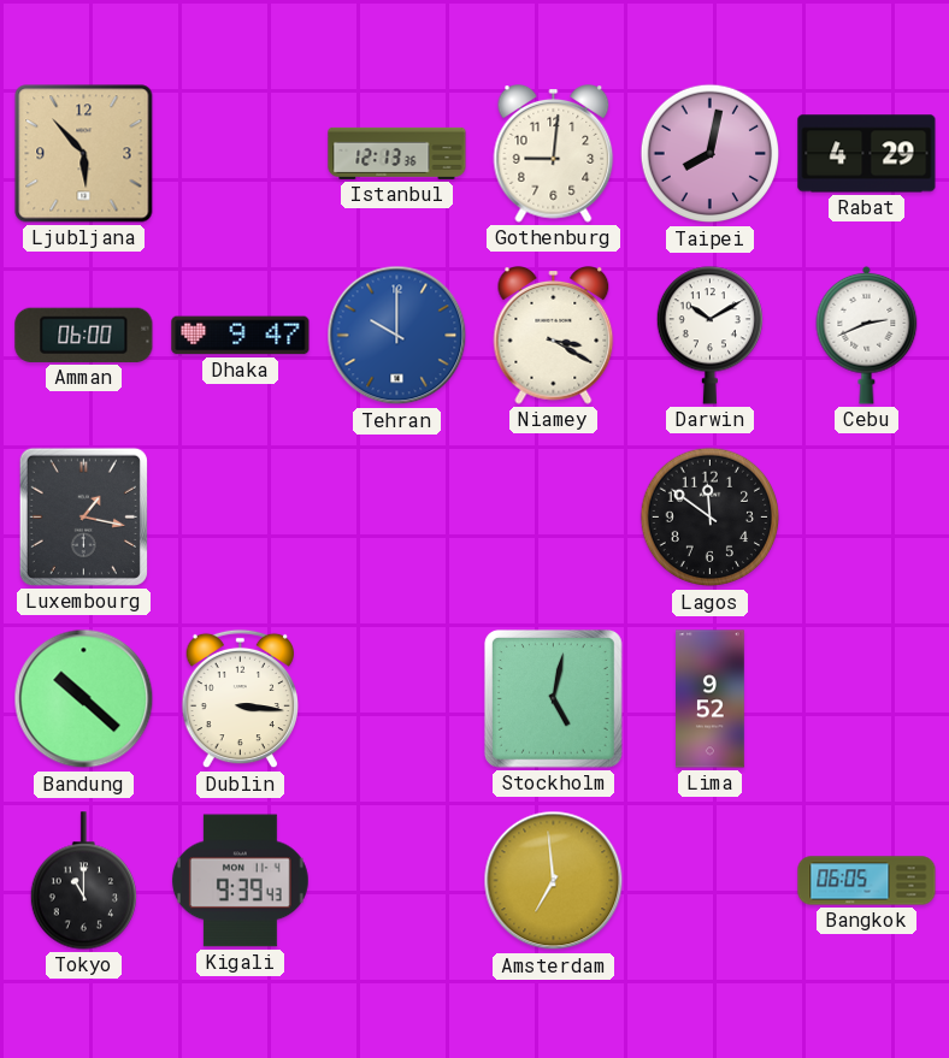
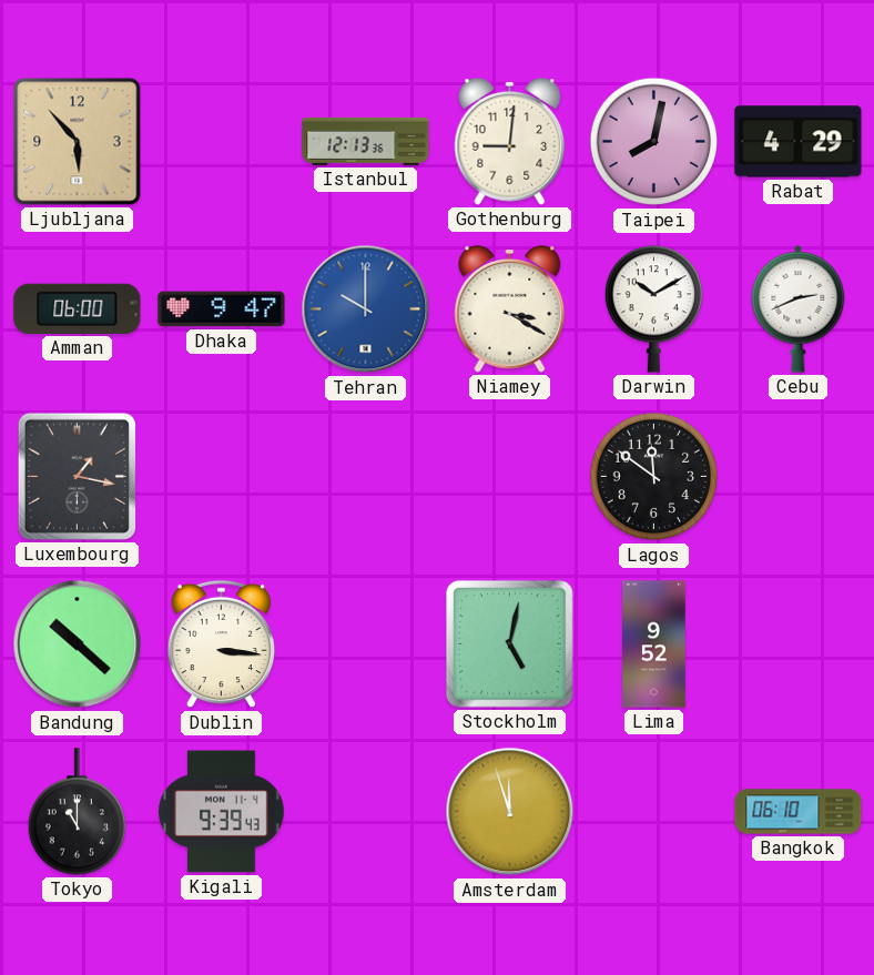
Amsterdam: 6:59 -> 11:57 (510, 812)
Bangkok: 06:05 -> 06:10 (799, 812)
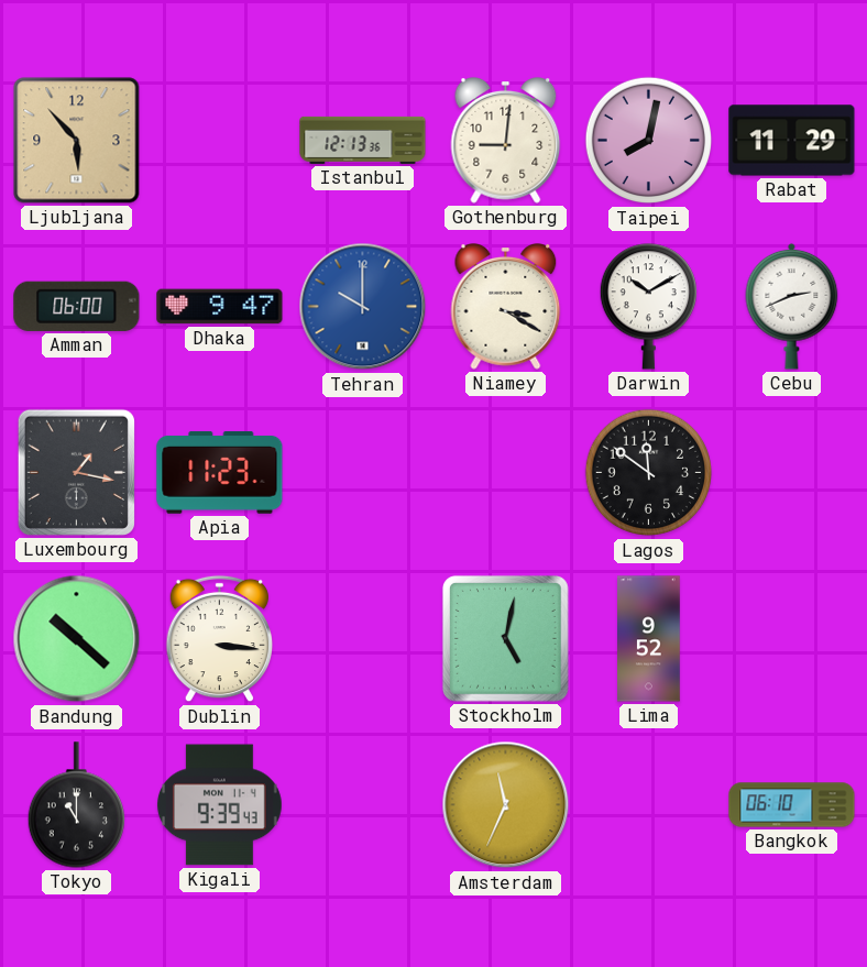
Rabat: 4:29 -> 11:29 (792, 141)
Apia: none -> 11:23 (220, 472)
Amsterdam: 11:57 -> 11:34 (506, 805)
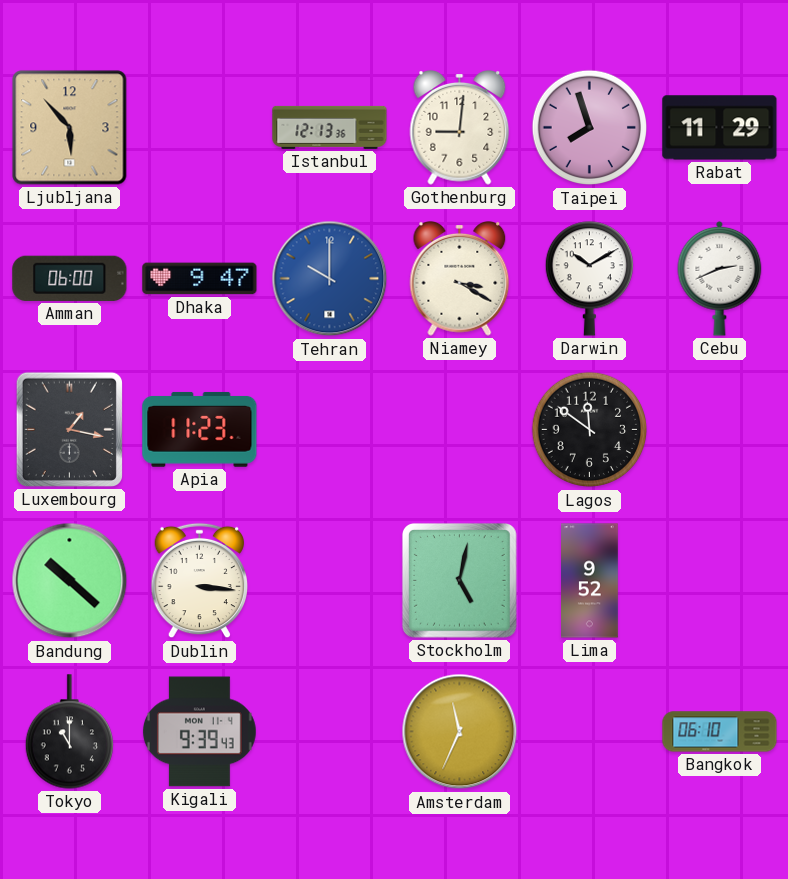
Taipei: 8:02 -> 7:57 (590, 128)
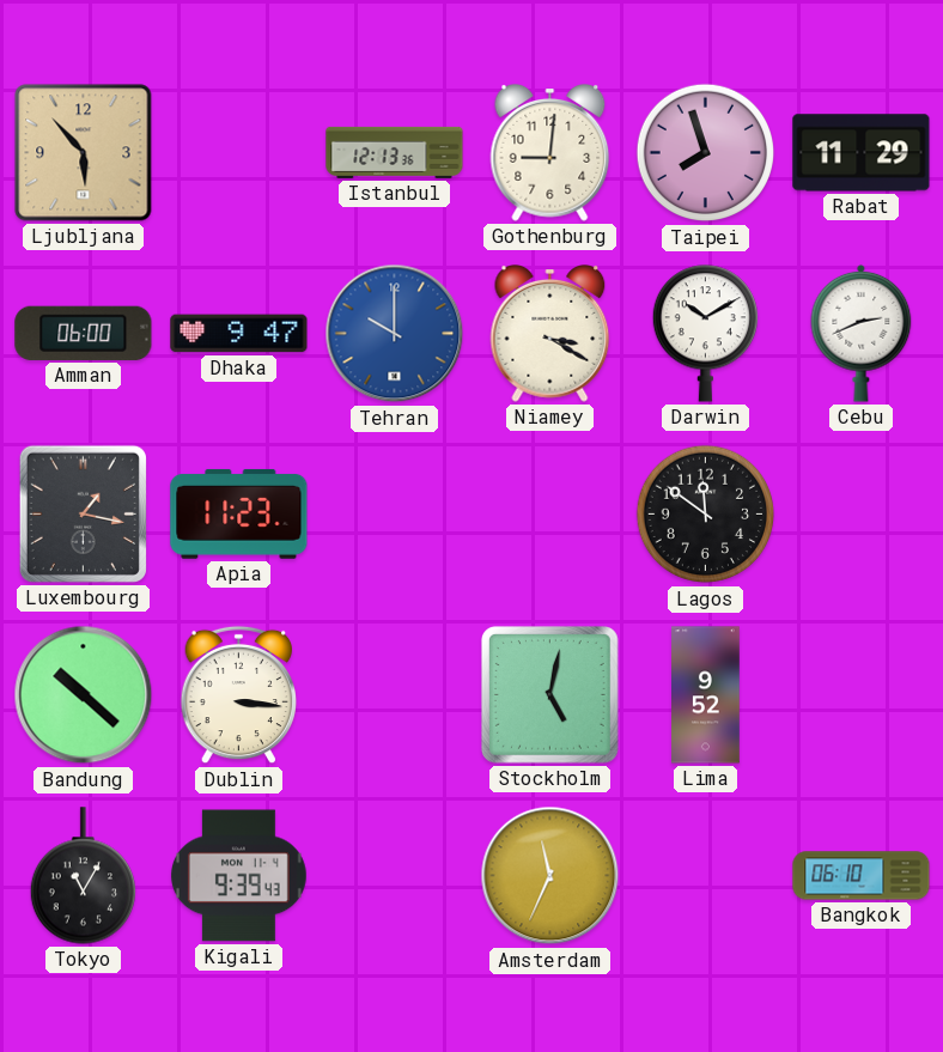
Tokyo: 11:00 -> 11:05 (83, 876)
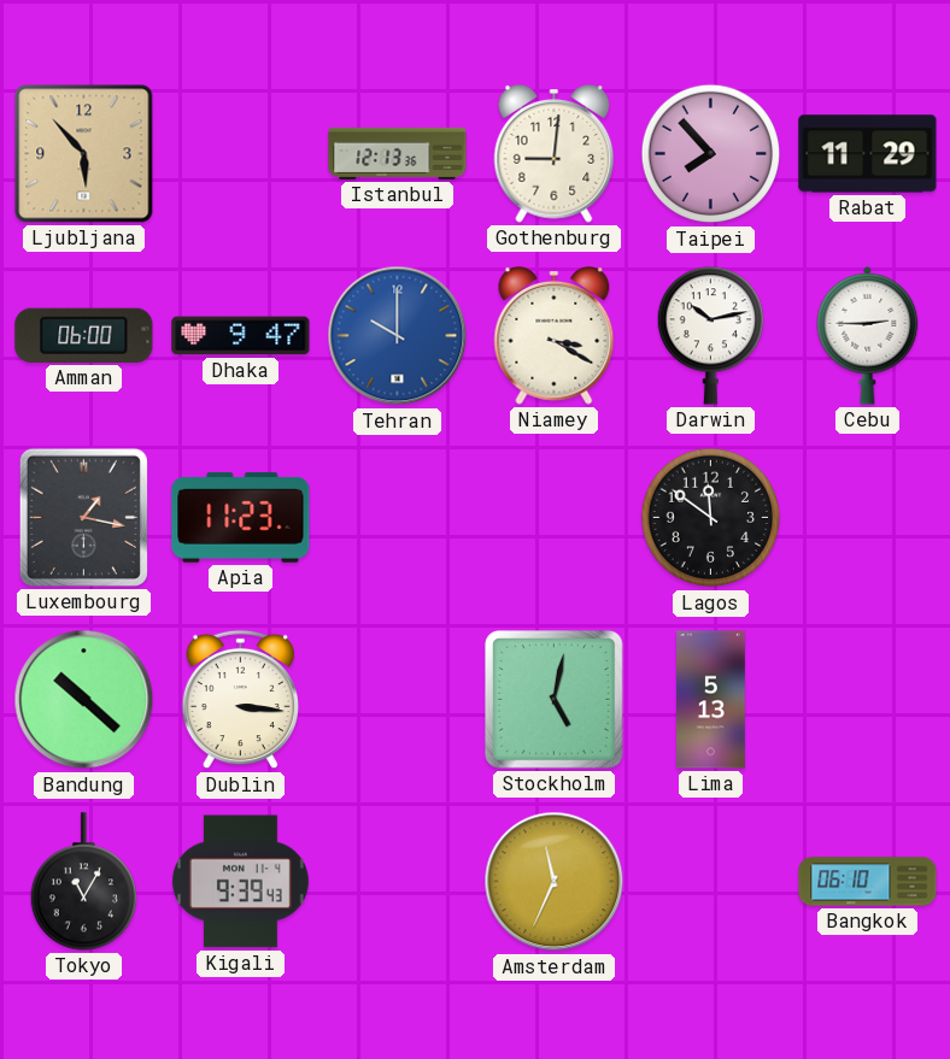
Taipei: 7:57 -> 7:53 (711, 154)
Darwin: 10:10 -> 10:13 (710, 336)
Cebu: 2:41 -> 2:45 (868, 335)
Lima: 9:52 -> 5:13 (711, 700)
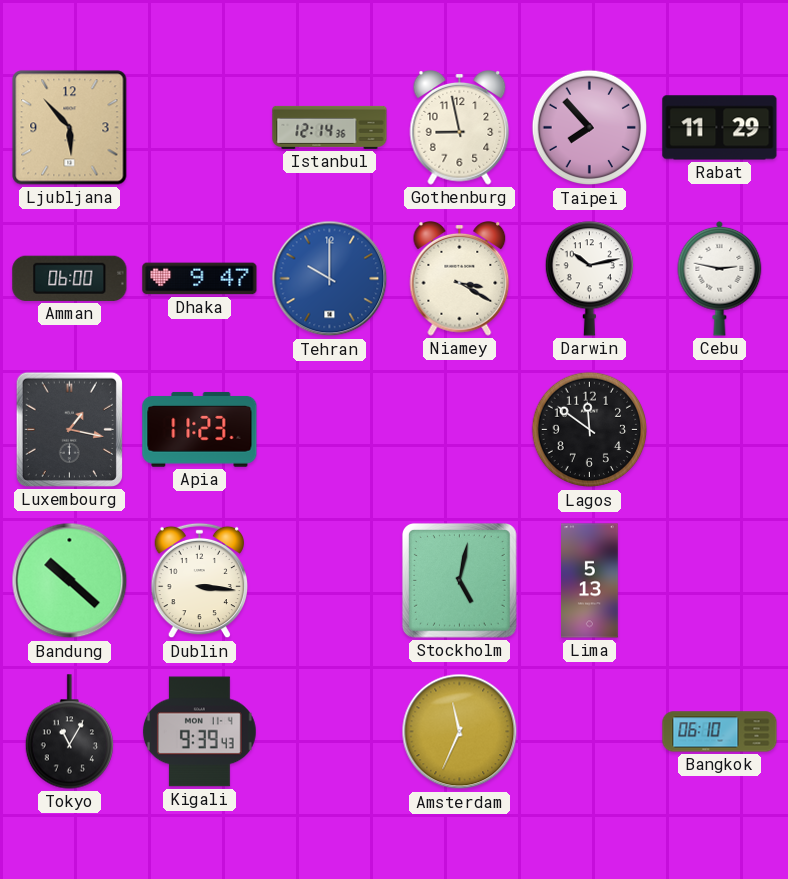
Istanbul: 12:13 -> 12:14 (330, 127)
Gothenburg: 9:01 -> 8:58 (460, 128)
Cebu: 2:45 -> 2:47 (720, 278)
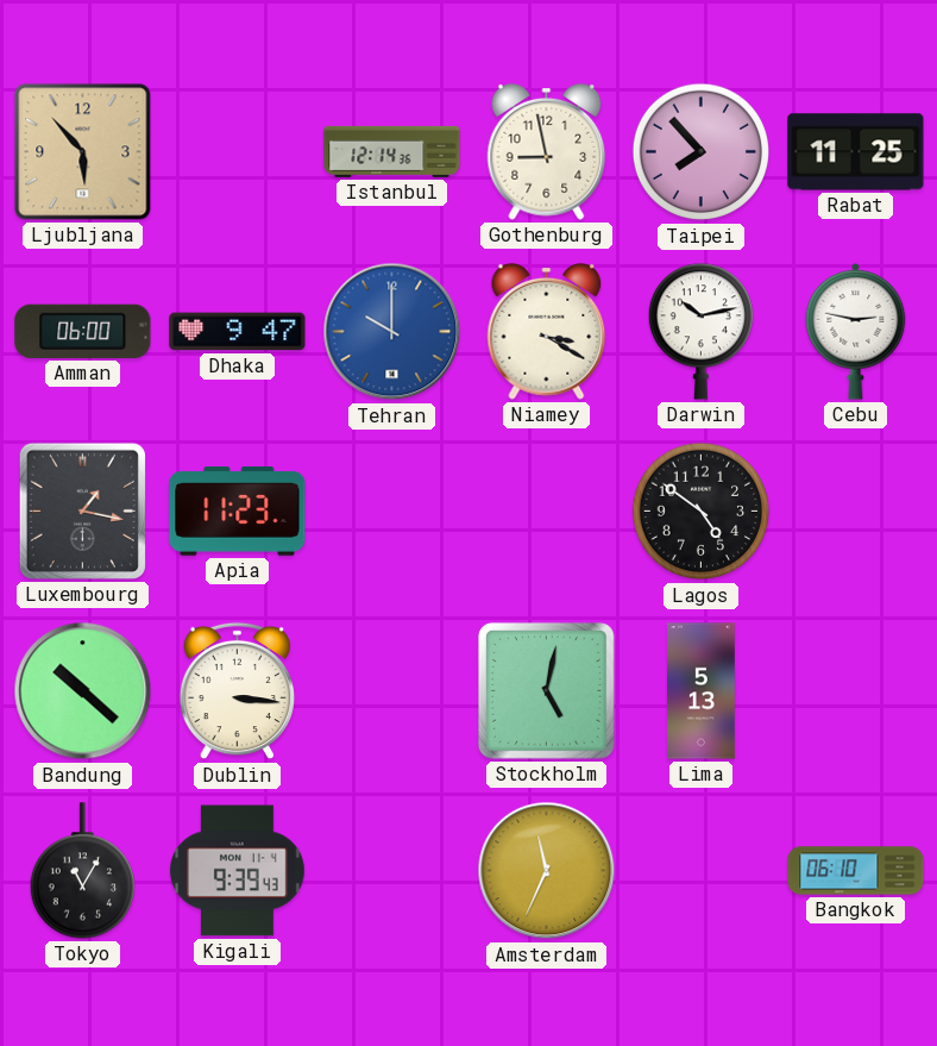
Rabat: 11:29 -> 11:25 (856, 152)
Lagos: 11:51 -> 4:51 (702, 512)
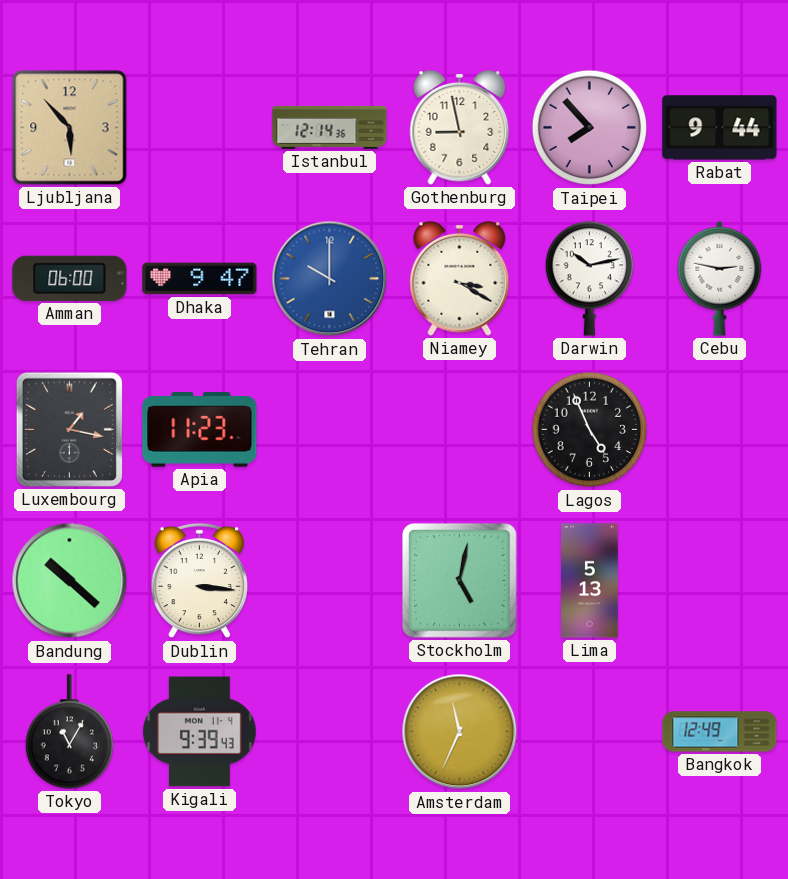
Rabat: 11:25 -> 9:44 (720, 128)
Lagos: 4:51 -> 4:56 (590, 430)
Bangkok: 06:10 -> 12:49 (720, 732)
